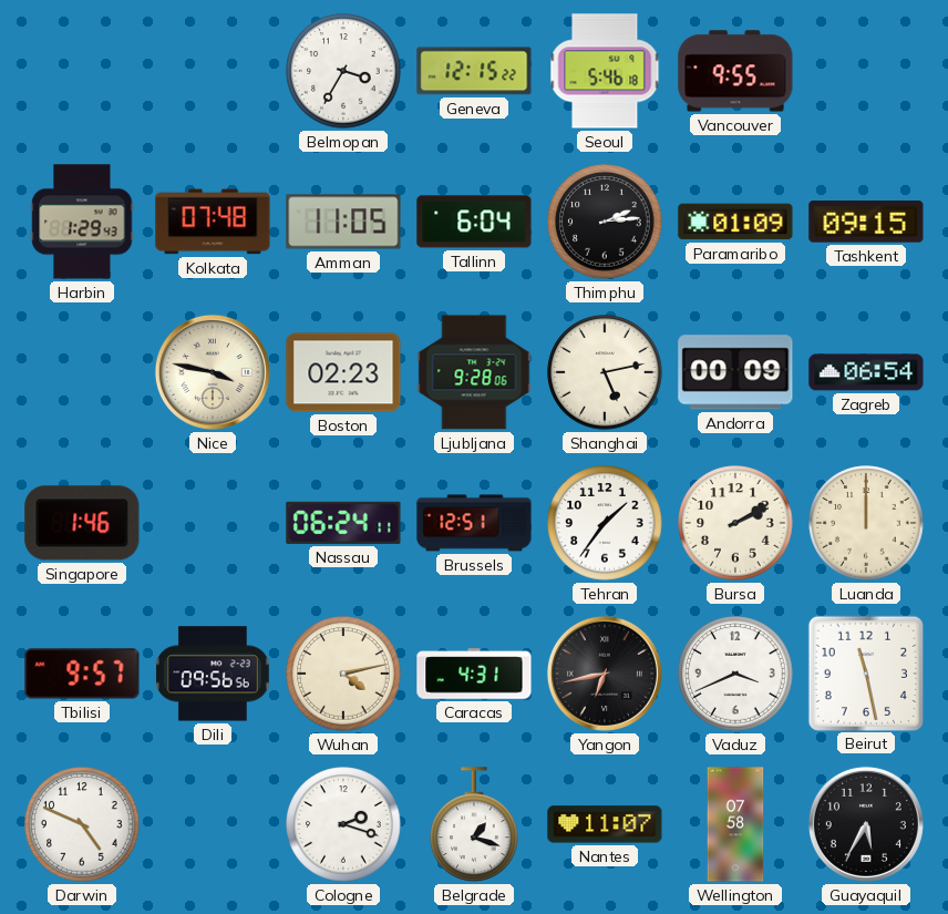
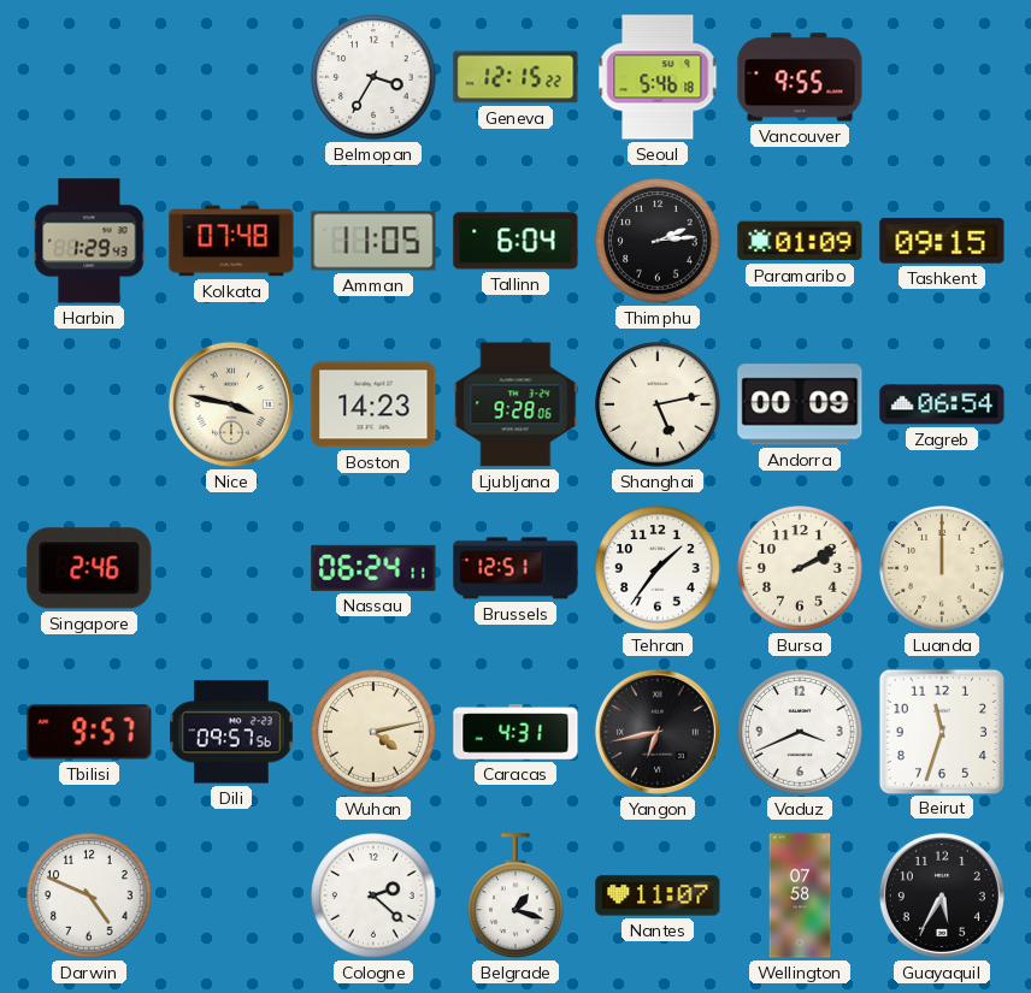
Boston: 02:23 -> 14:23 (373, 404)
Singapore: 1:46 -> 2:46 (89, 568)
Dili: 09:56 -> 09:57 (231, 732)
Beirut: 11:28 -> 11:33 (941, 731)
Cologne: 2:18 -> 2:22 (373, 896)
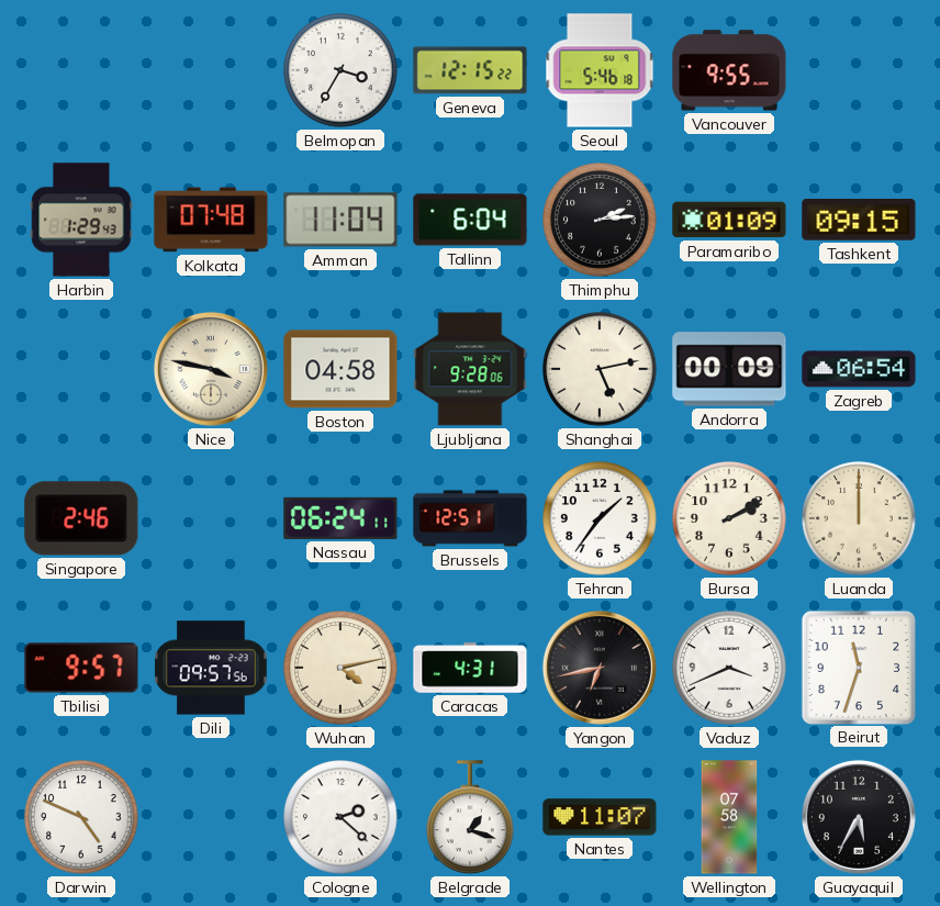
Amman: 11:05 -> 11:04 (340, 220)
Boston: 14:23 -> 04:58 (340, 369)
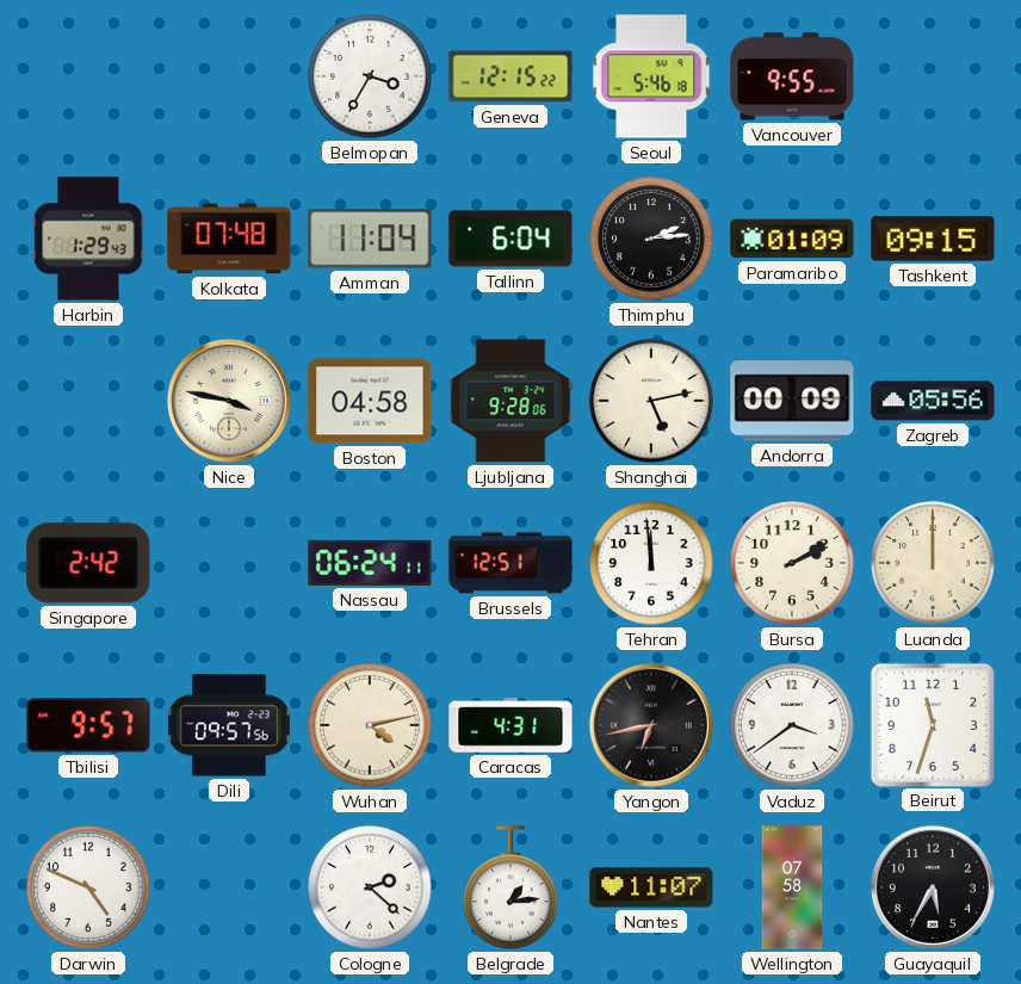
Zagreb: 06:54 -> 05:56 (933, 401)
Singapore: 2:46 -> 2:42 (88, 563)
Tehran: 1:36 -> 11:59 (651, 563)
Vaduz: 3:41 -> 3:39 (792, 725)
Belgrade: 1:18 -> 1:14 (510, 887)
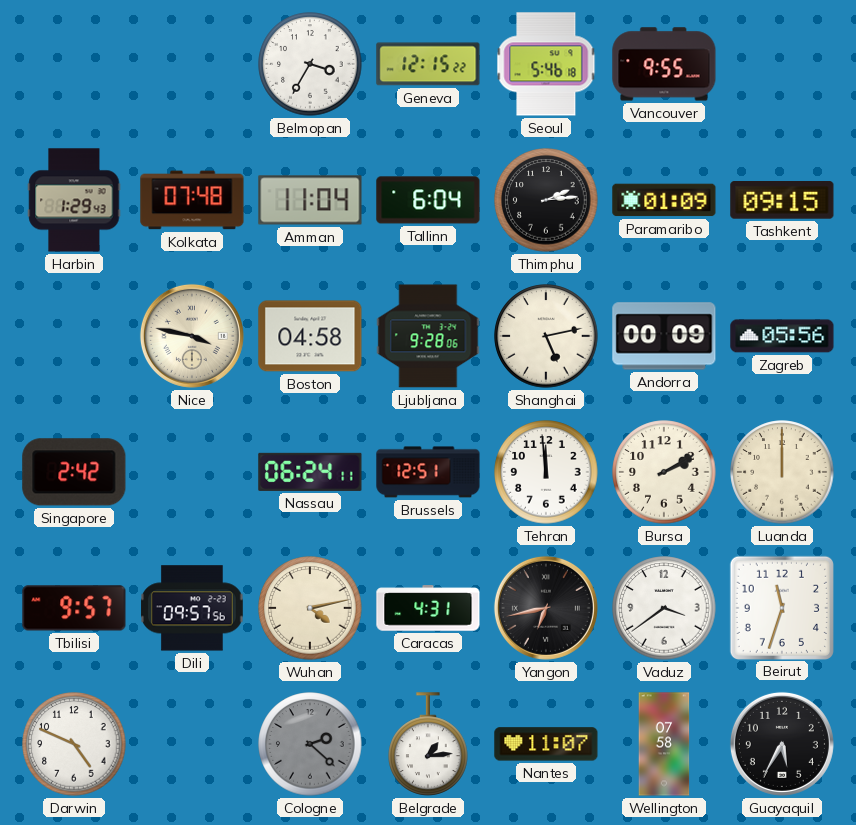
Cologne dial: white -> grey (310, 744)
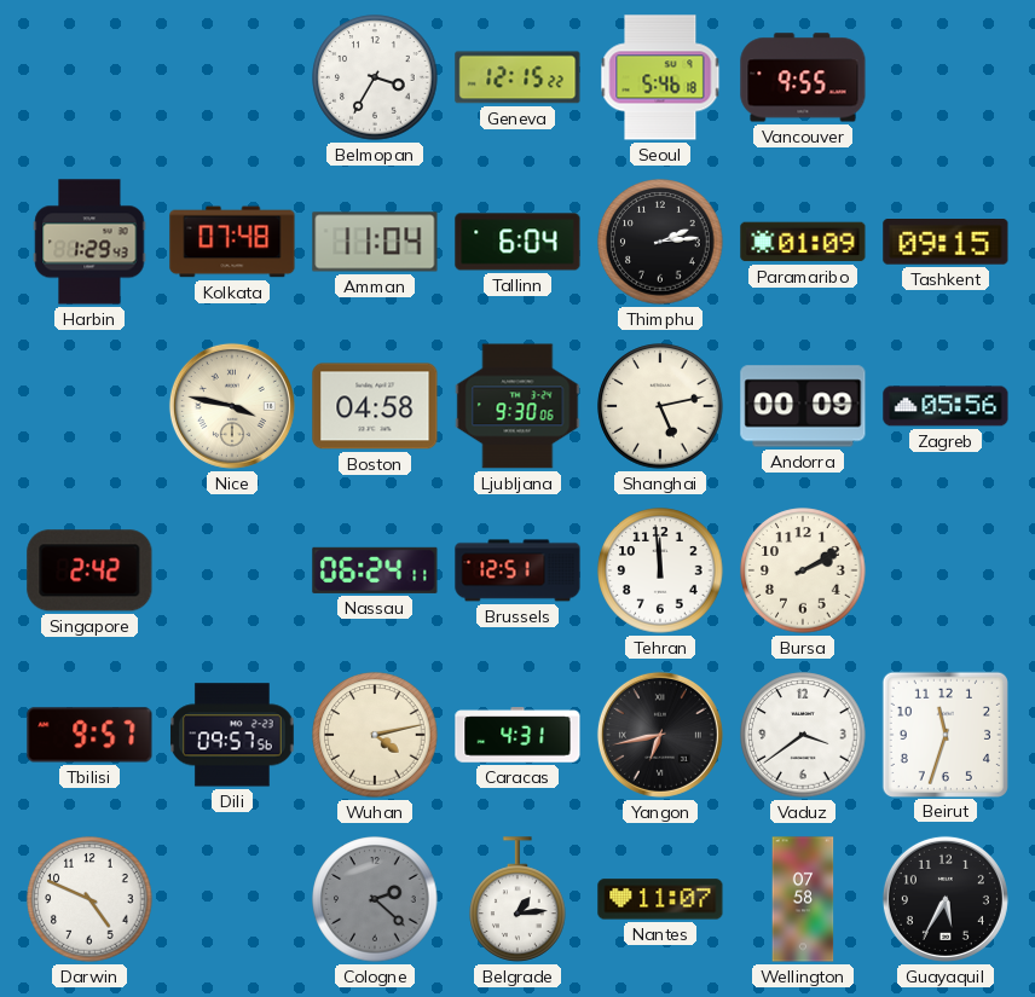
Ljubljana: 9:28 -> 9:30 (517, 406)
Luanda: 12:00 -> none (782, 472)
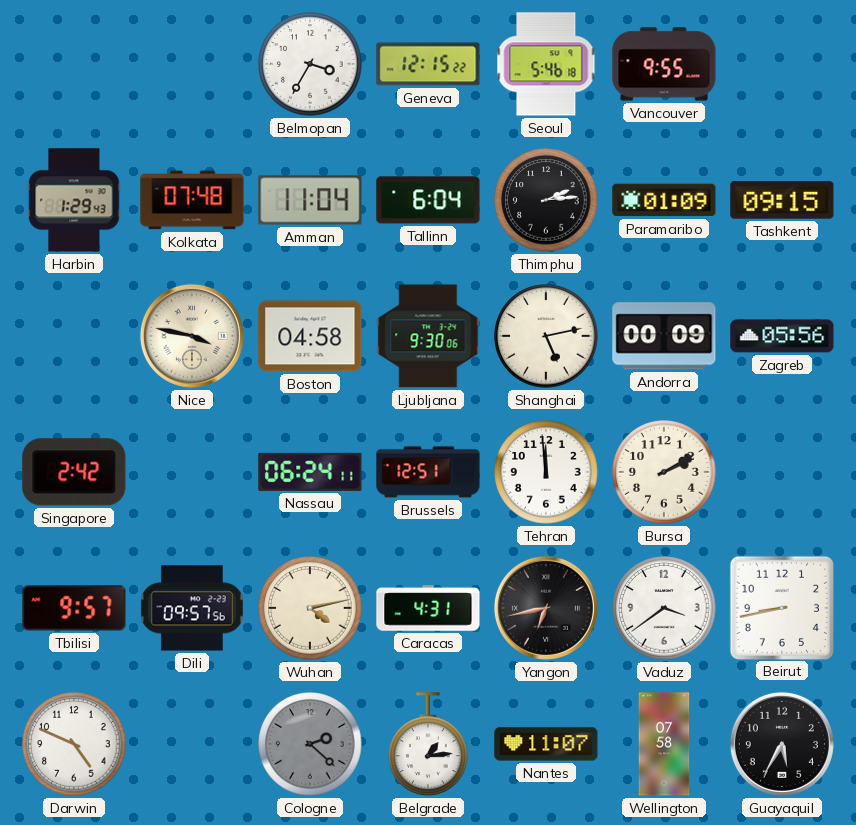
Beirut: 11:33 -> 8:43 (781, 607)
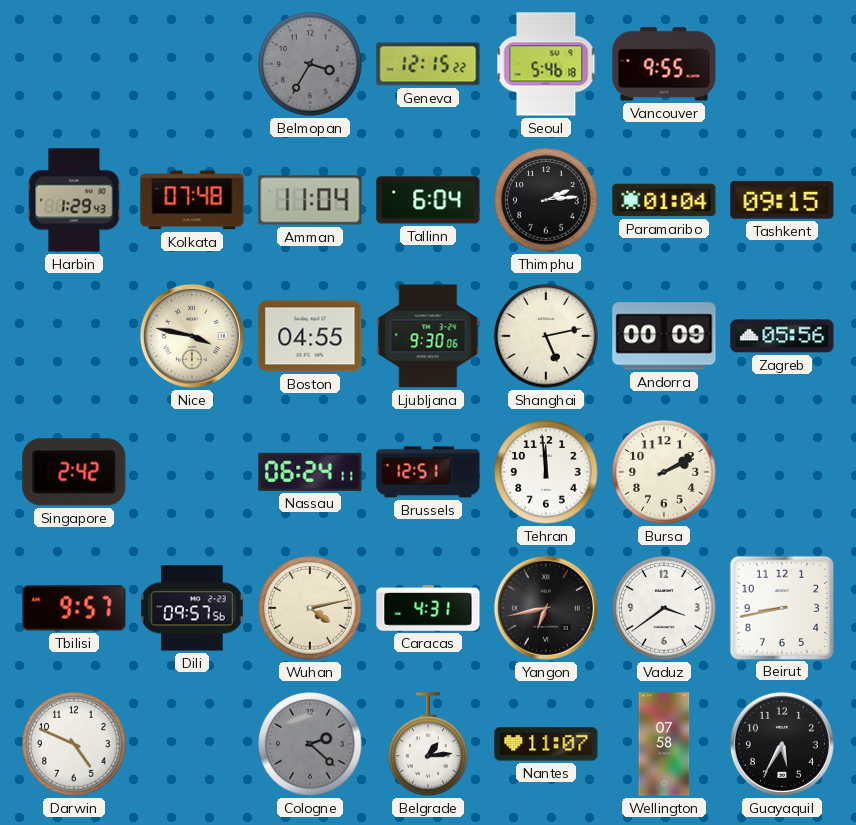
Belmopan dial: white -> grey (310, 64)
Paramaribo: 01:09 -> 01:04 (664, 200)
Boston: 04:58 -> 04:55 (310, 336)
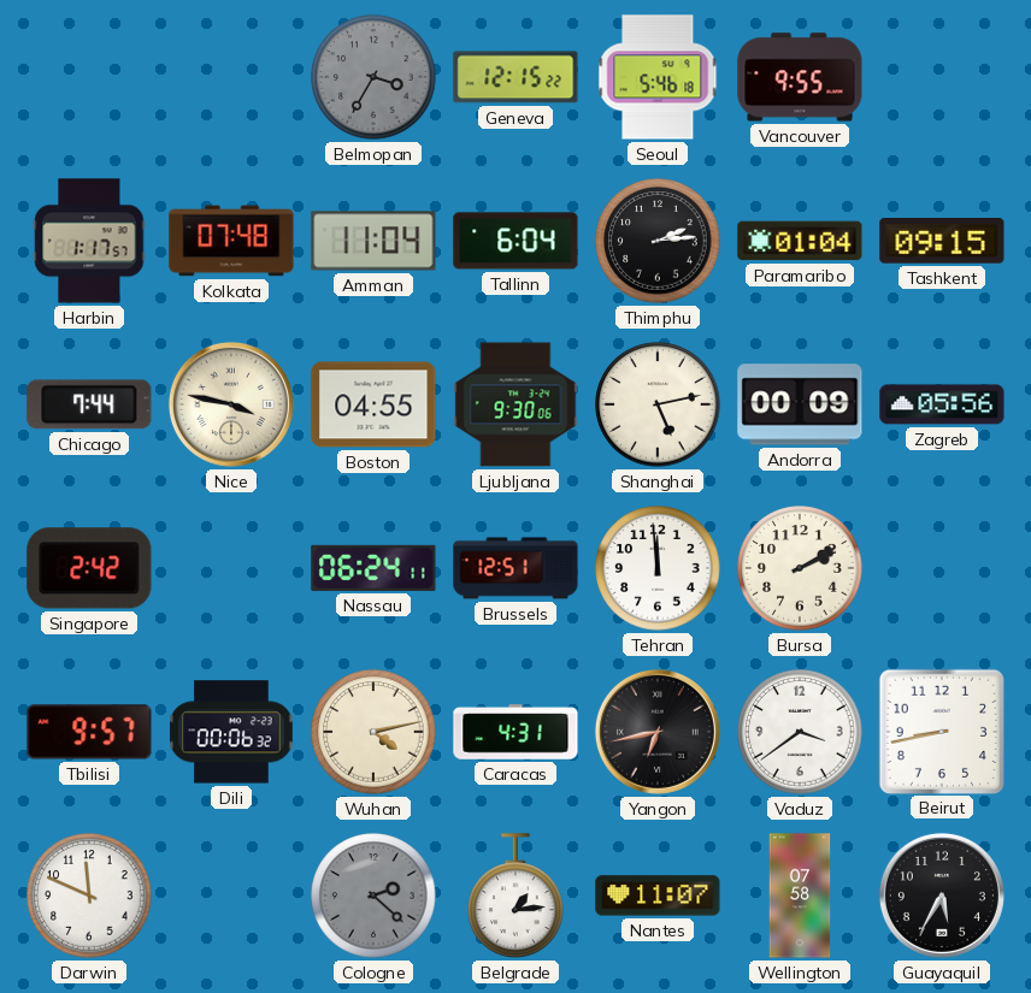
Harbin: 1:29 -> 1:17 (89, 241)
Chicago: none -> 7:44 (89, 404)
Dili: 09:57 -> 00:06 (231, 732)
Darwin: 4:49 -> 11:49 (89, 896)
